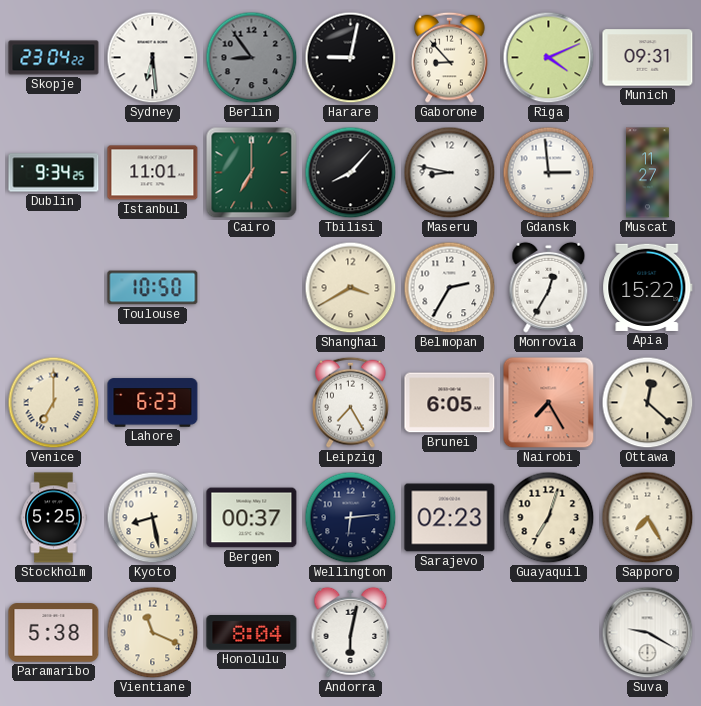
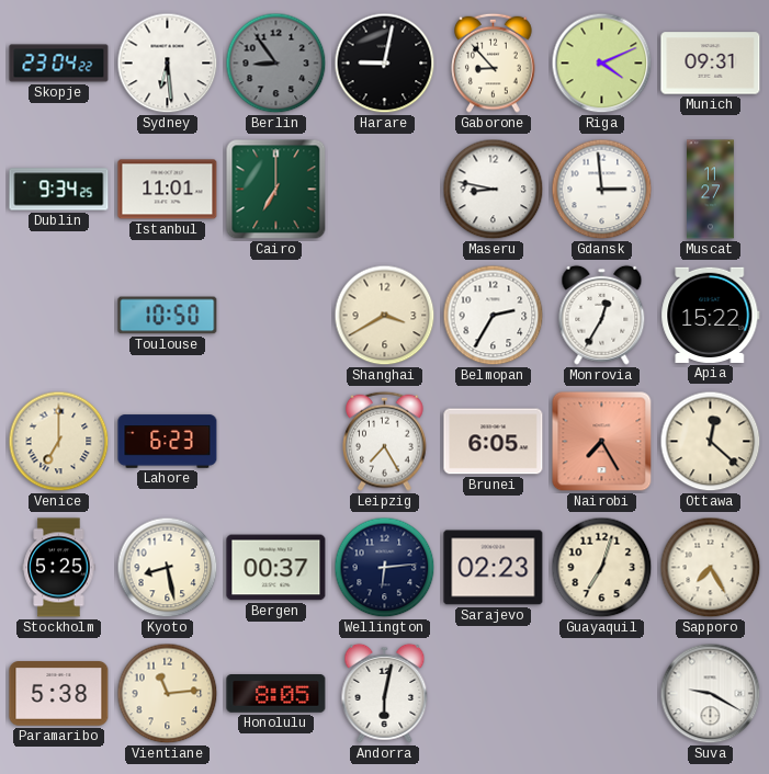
Tbilisi: 8:07 -> none (351, 173)
Vientiane: 11:19 -> 11:14 (168, 694)
Honolulu: 8:04 -> 8:05 (276, 694)
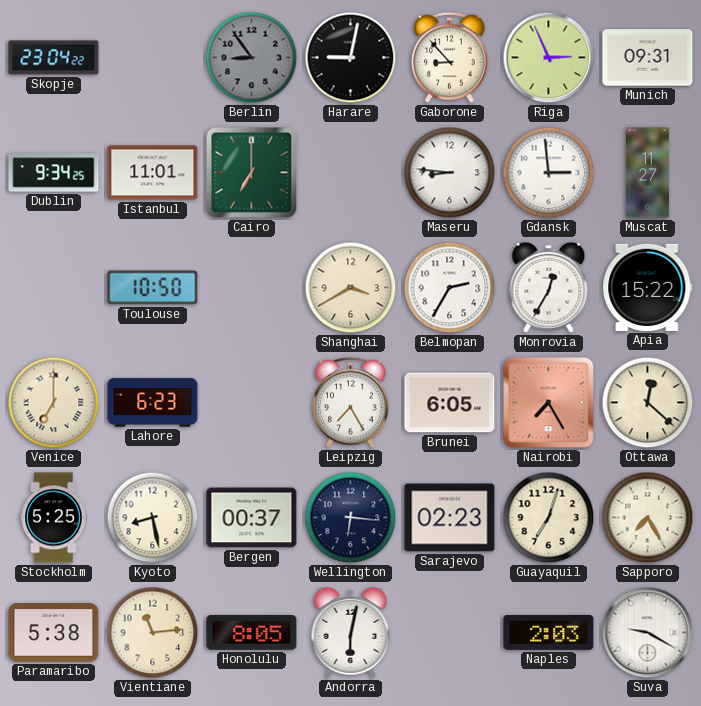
Sydney: 6:29 -> none (168, 64)
Riga: 4:11 -> 2:56 (549, 58)
Maseru: 8:47 -> 8:46 (450, 173)
Wellington: 6:14 -> 6:16 (351, 518)
Naples: none -> 2:03 (549, 632)
